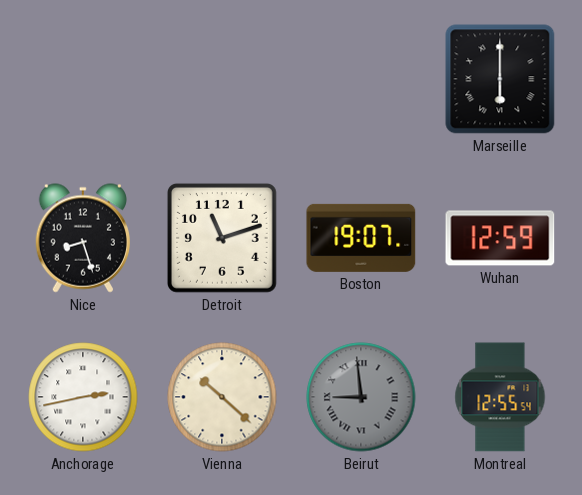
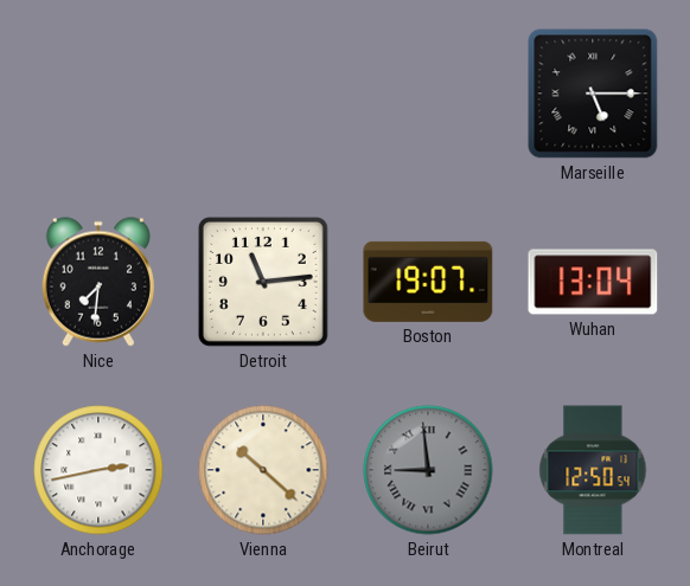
Marseille: 6:00 -> 5:15 (593, 94)
Nice: 8:27 -> 7:31 (98, 282)
Detroit: 11:12 -> 11:14 (263, 282)
Wuhan: 12:59 -> 13:04 (593, 282)
Montreal: 12:55 -> 12:50 (593, 470)
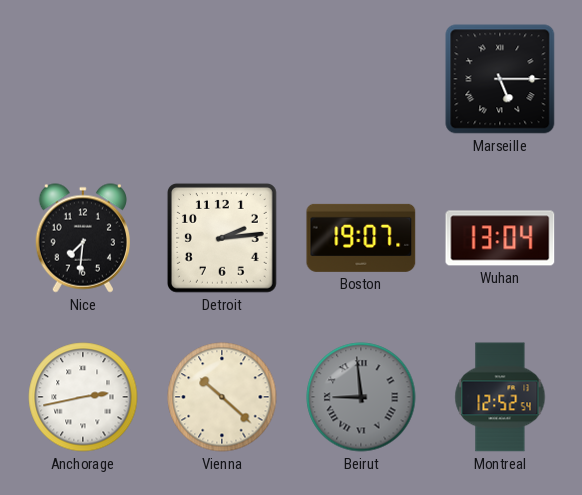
Detroit: 11:14 -> 2:14 (222, 238)
Montreal: 12:50 -> 12:52 (500, 397)
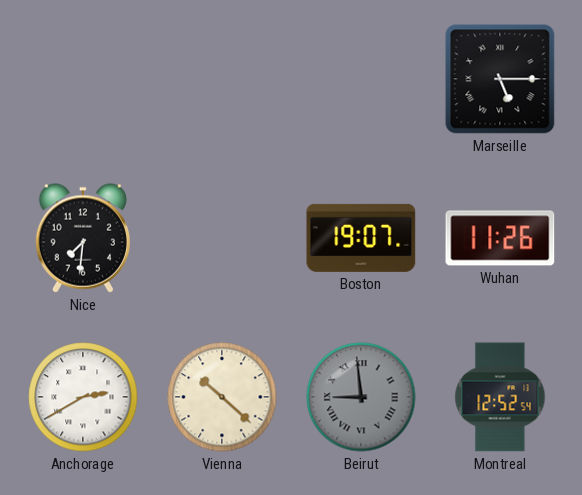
Detroit: 2:14 -> none (222, 238)
Wuhan: 13:04 -> 11:26 (500, 238)
Anchorage: 2:43 -> 2:40 (83, 397)
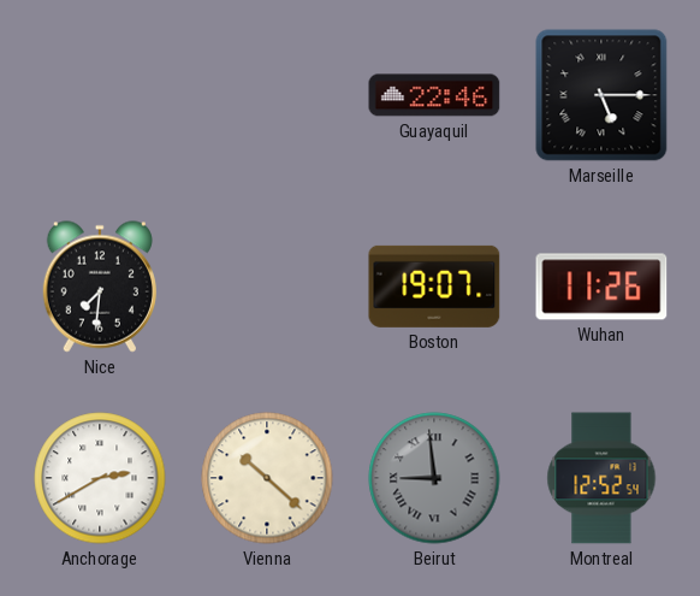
Guayaquil: none -> 22:46 (434, 95)
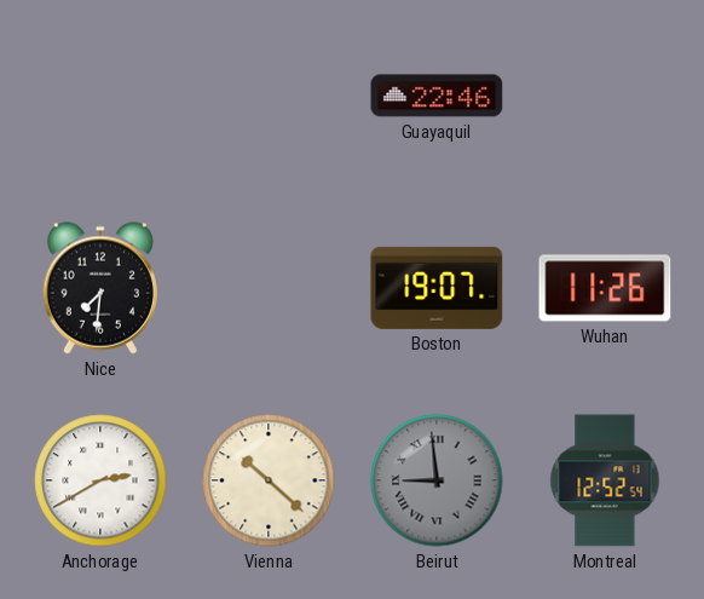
Marseille: 5:15 -> none (601, 95)
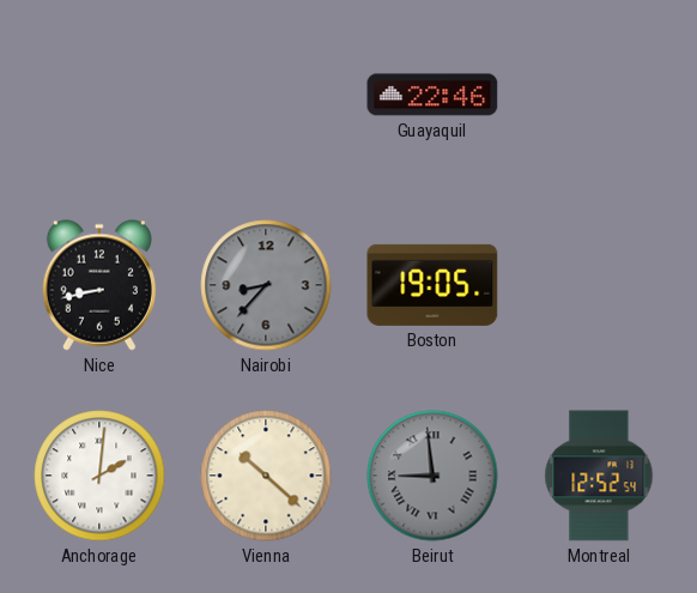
Nice: 7:31 -> 8:43 (99, 285)
Nairobi: none -> 8:37 (266, 285)
Boston: 19:07 -> 19:05 (432, 285)
Wuhan: 11:26 -> none (605, 288)
Anchorage: 2:40 -> 2:01 (99, 476)
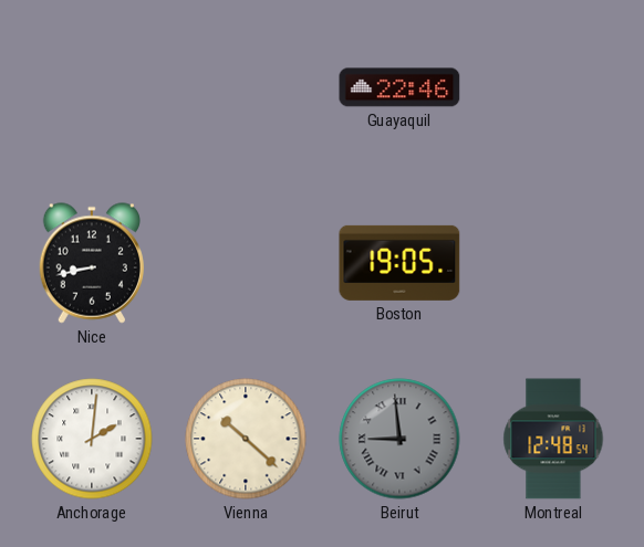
Nairobi: 8:37 -> none (266, 285)
Montreal: 12:52 -> 12:48 (553, 439)
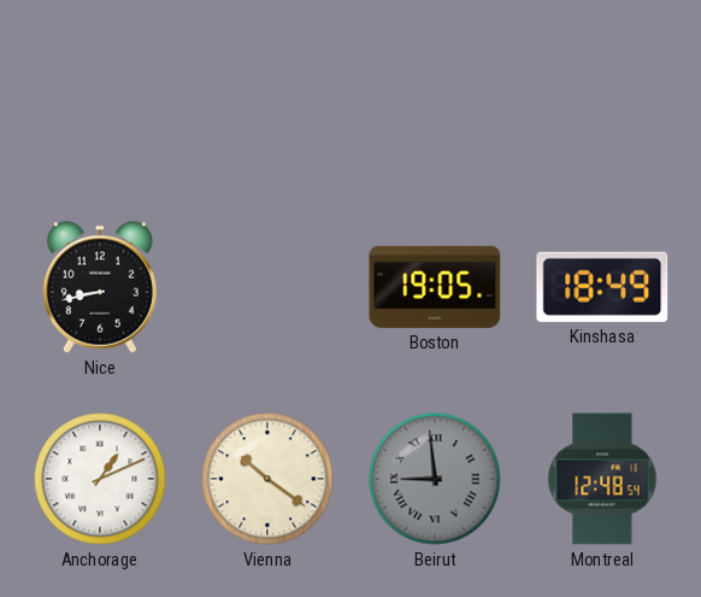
Guayaquil: 22:46 -> none (399, 87)
Kinshasa: none -> 18:49 (602, 287)
Anchorage: 2:01 -> 1:11 (100, 479)
Vienna: 10:22 -> 10:21 (267, 479)
